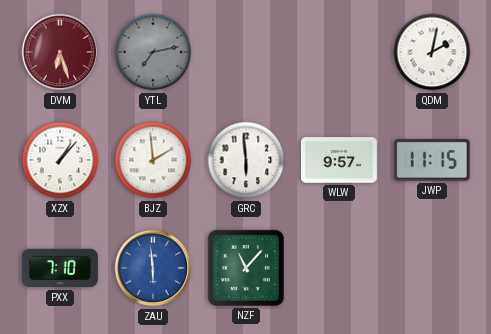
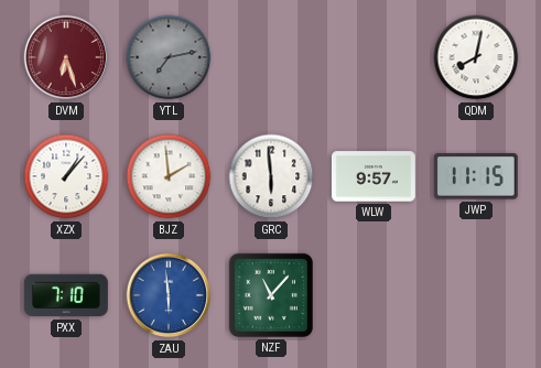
QDM: 2:02 -> 8:02 (476, 57)
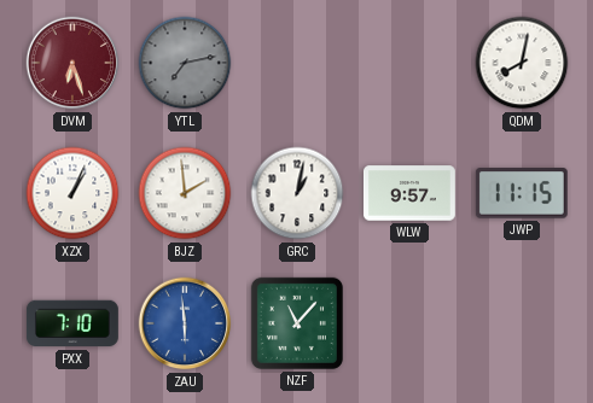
XZX: 1:07 -> 1:04 (72, 193)
GRC: 5:59 -> 1:02 (297, 193)
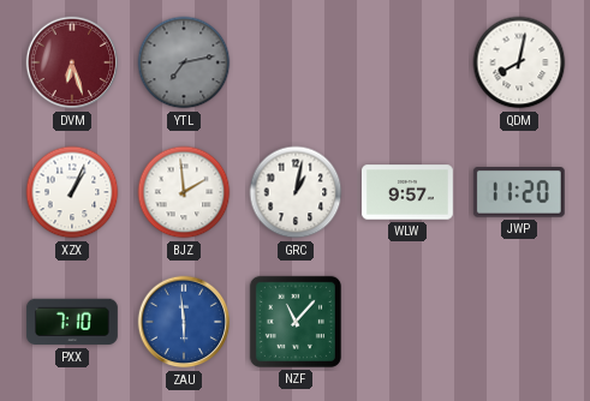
JWP: 11:15 -> 11:20 (519, 193)
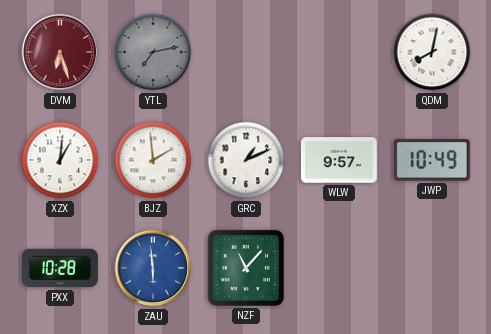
XZX: 1:04 -> 1:01 (60, 160)
GRC: 1:02 -> 1:11 (246, 160)
JWP: 11:20 -> 10:49 (432, 161)
PXX: 7:10 -> 10:28 (60, 268)
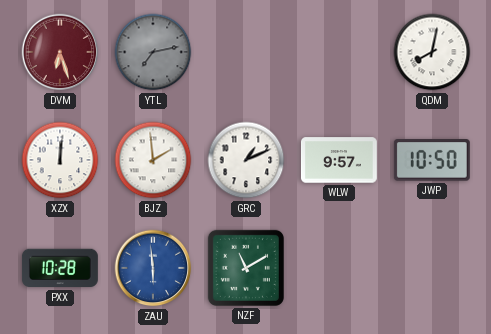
XZX: 1:01 -> 12:01 (60, 160)
JWP: 10:49 -> 10:50 (432, 161)
NZF: 11:07 -> 11:10 (246, 268)
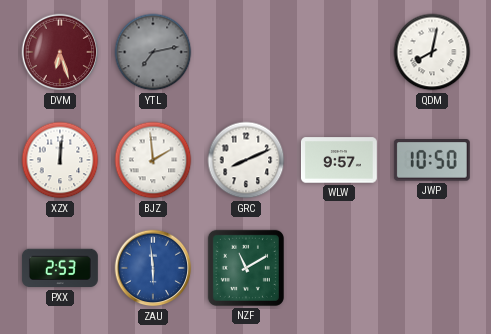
GRC: 1:11 -> 8:11 (246, 160)
PXX: 10:28 -> 2:53 (60, 268)
